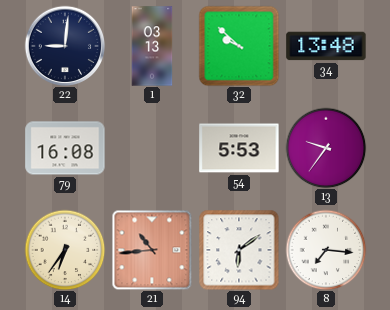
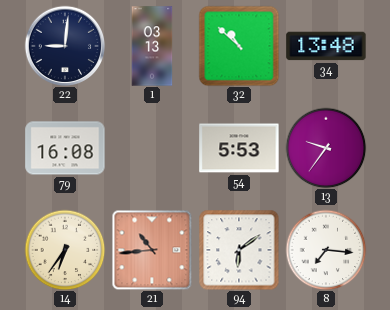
32: 9:52 -> 10:52 (239, 46)
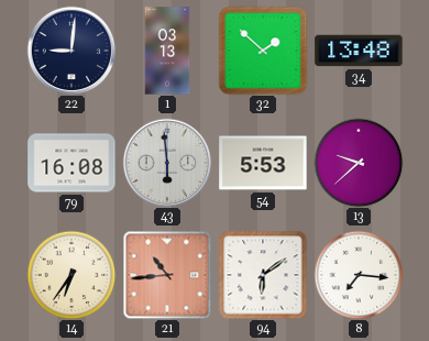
32: 10:52 -> 1:52 (263, 51)
43: none -> 5:59 (167, 163)
13: 9:36 -> 9:38 (359, 163)
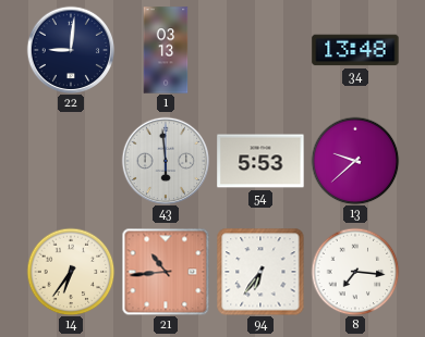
32: 1:52 -> none (263, 51)
79: 16:08 -> none (71, 163)
94: 6:09 -> 6:36 (260, 272)
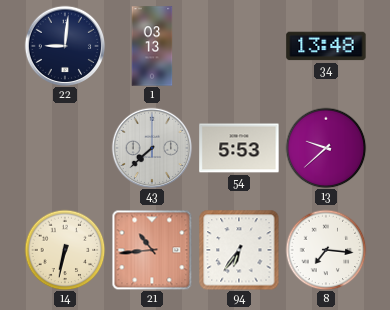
43: 5:59 -> 7:38 (152, 148)
14: 6:36 -> 6:32 (65, 250)
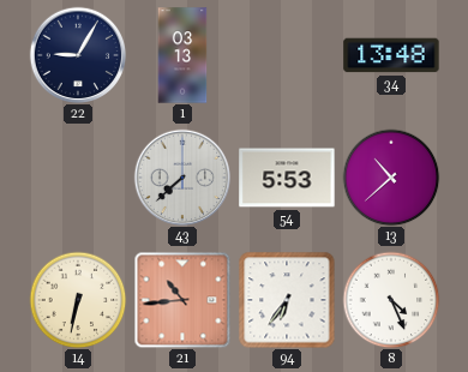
22: 9:01 -> 9:05 (78, 55)
13: 9:38 -> 10:38 (391, 178)
8: 7:16 -> 4:26 (391, 300)
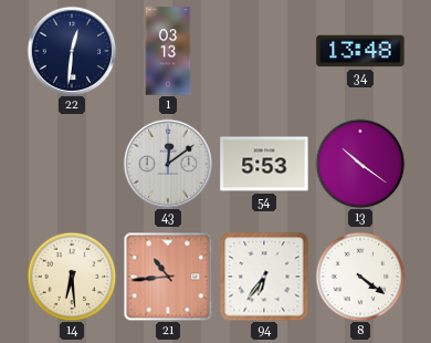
22: 9:05 -> 12:31 (72, 51)
43: 7:38 -> 12:09 (168, 164)
13: 10:38 -> 10:21 (360, 164)
14: 6:32 -> 6:29 (72, 277)
8: 4:26 -> 4:21 (360, 277)
